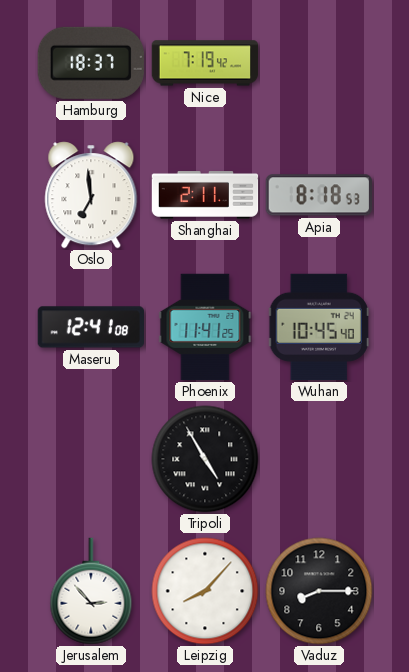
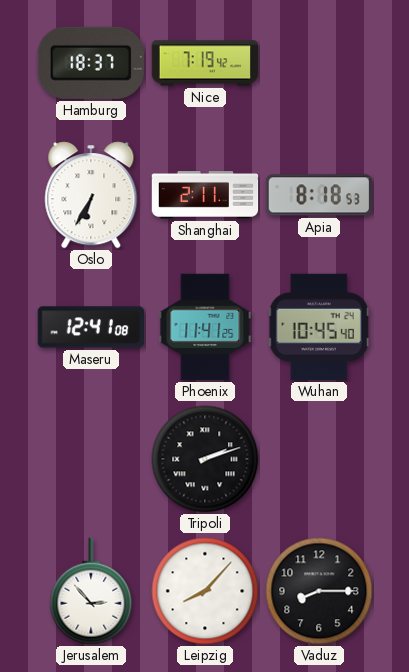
Oslo: 6:59 -> 6:35 (91, 195)
Tripoli: 4:55 -> 2:12 (205, 459)
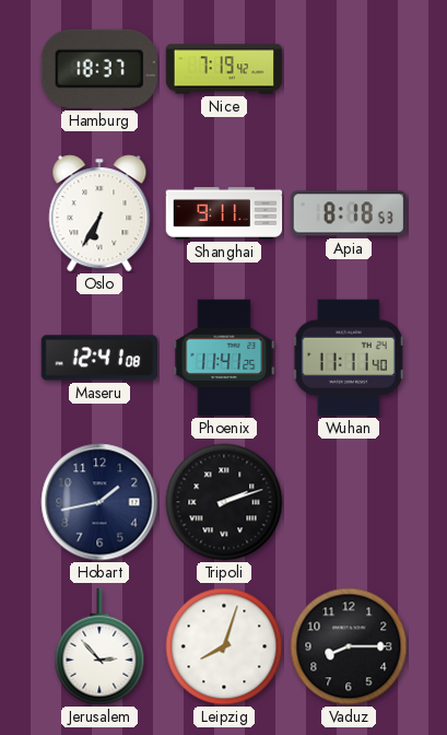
Shanghai: 2:11 -> 9:11 (224, 213)
Wuhan: 10:45 -> 11:11 (349, 358)
Hobart: none -> 1:43 (99, 502)
Leipzig: 8:07 -> 8:03 (224, 646)
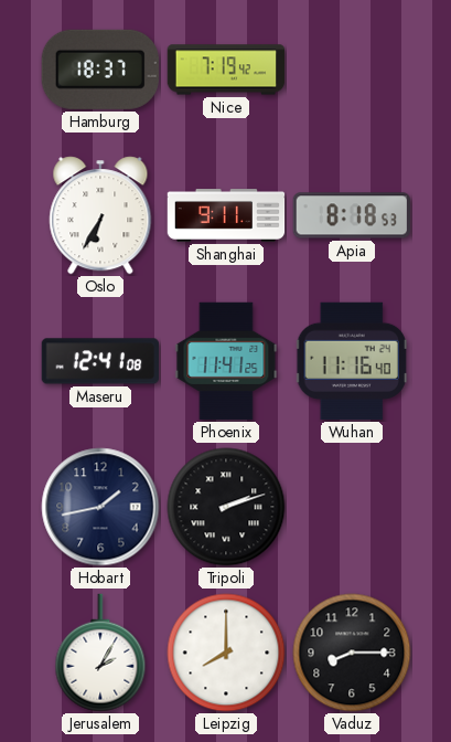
Wuhan: 11:11 -> 11:16 (352, 361)
Jerusalem: 2:53 -> 2:05 (100, 653)
Leipzig: 8:03 -> 8:00 (226, 653)
